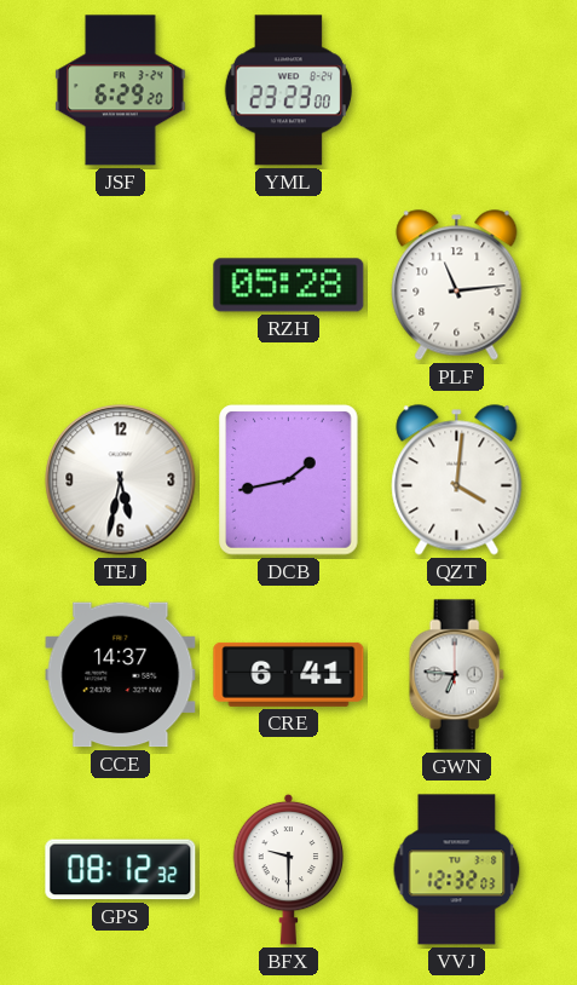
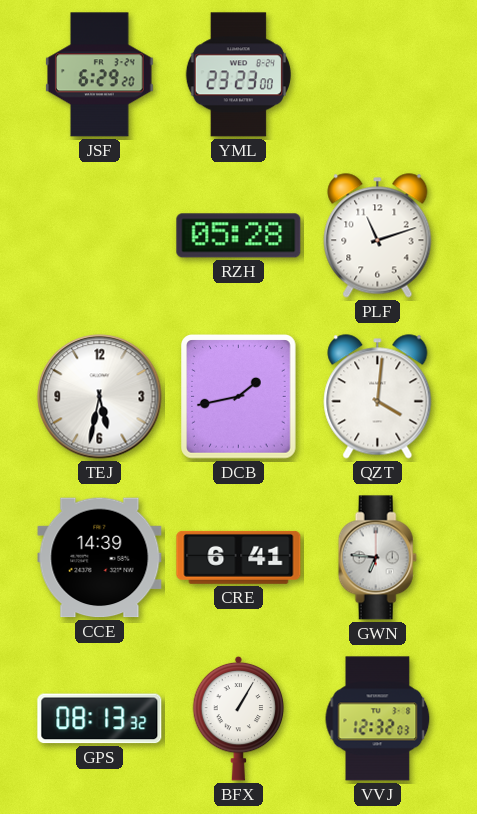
PLF: 11:14 -> 11:12 (378, 236)
CCE: 14:37 -> 14:39 (100, 558)
GPS: 08:12 -> 08:13 (100, 719)
BFX: 9:30 -> 1:05 (239, 718)
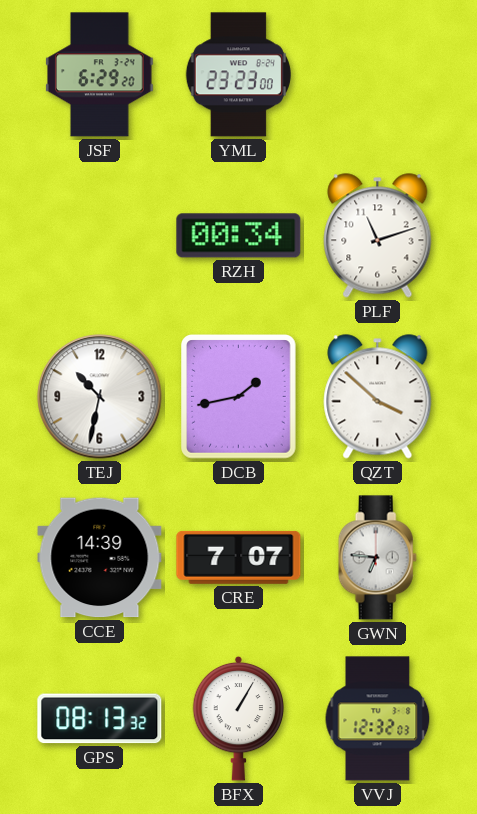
RZH: 05:28 -> 00:34 (239, 236)
TEJ: 5:32 -> 10:32 (100, 397)
QZT: 4:01 -> 3:52 (378, 397)
CRE: 6:41 -> 7:07 (239, 557)
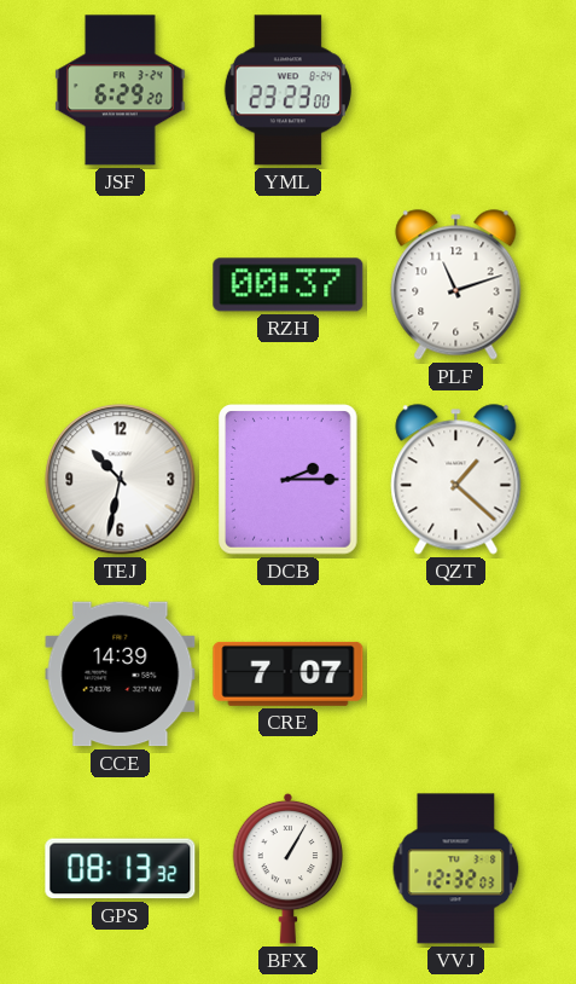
RZH: 00:34 -> 00:37 (289, 285)
DCB: 1:43 -> 2:15 (289, 480)
QZT: 3:52 -> 1:22 (456, 480)
GWN: 6:46 -> none (377, 558)
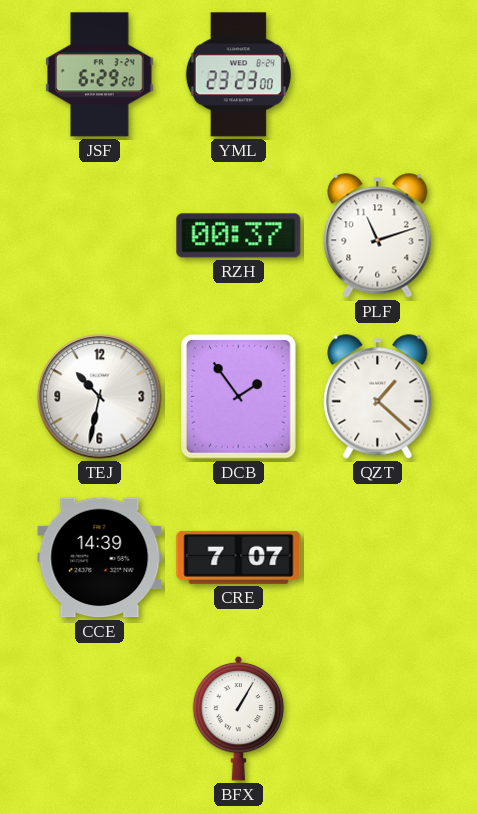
DCB: 2:15 -> 1:54 (239, 397)
GPS: 08:13 -> none (121, 869)
VVJ: 12:32 -> none (456, 869)
